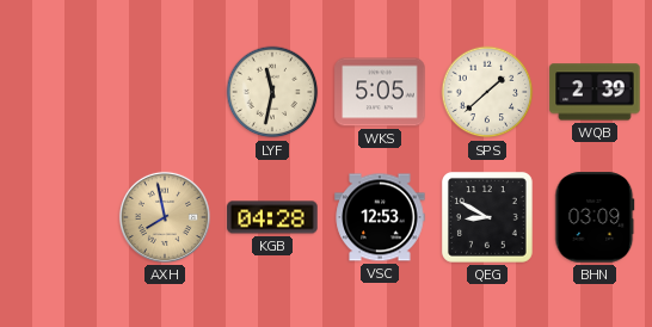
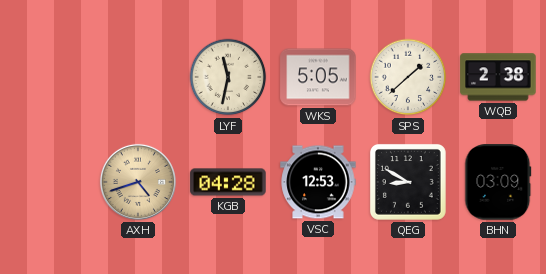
WQB: 2:39 -> 2:38 (498, 77)
AXH: 7:58 -> 4:42 (138, 182)
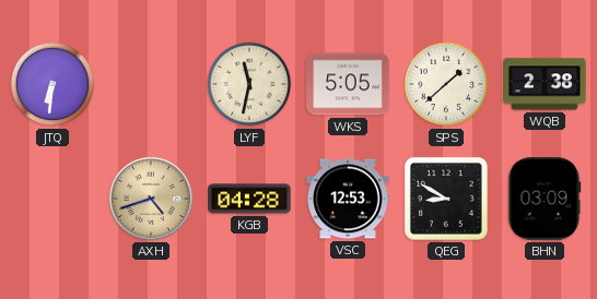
JTQ: none -> 6:31 (52, 84)
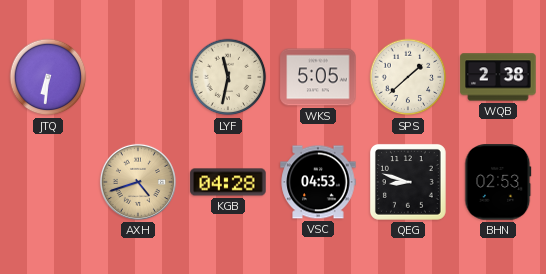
VSC: 12:53 -> 04:53 (318, 182)
QEG: 8:50 -> 8:48 (408, 182)
BHN: 03:09 -> 02:53 (498, 182)
